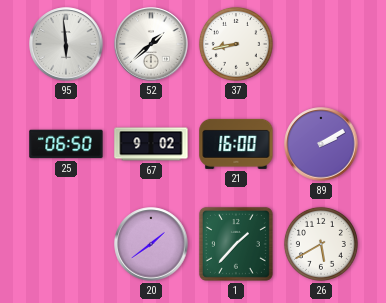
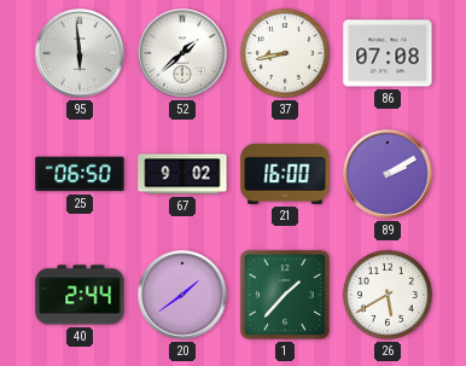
86: none -> 07:08 (388, 53)
40: none -> 2:44 (80, 295)
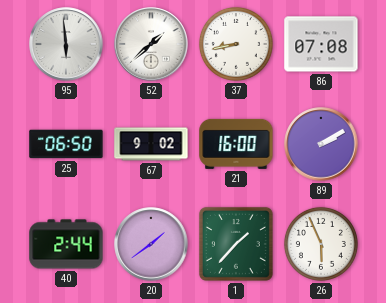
26: 5:40 -> 5:56 (321, 244)
